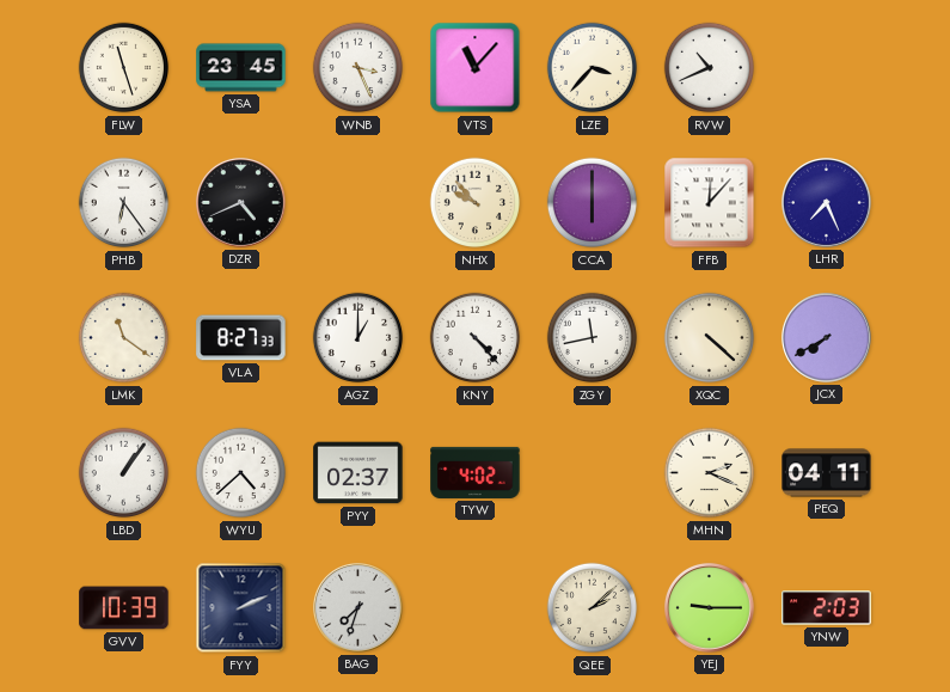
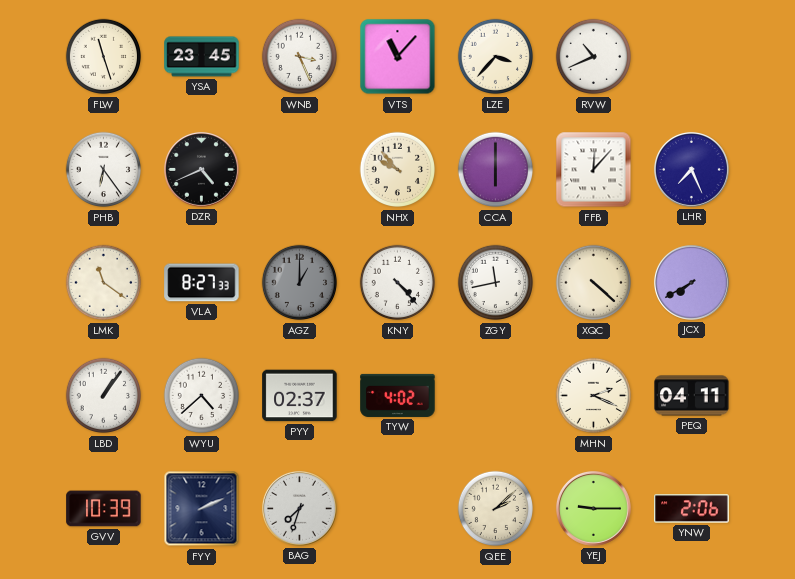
AGZ dial: white -> grey (300, 283)
YNW: 2:03 -> 2:06 (692, 509)
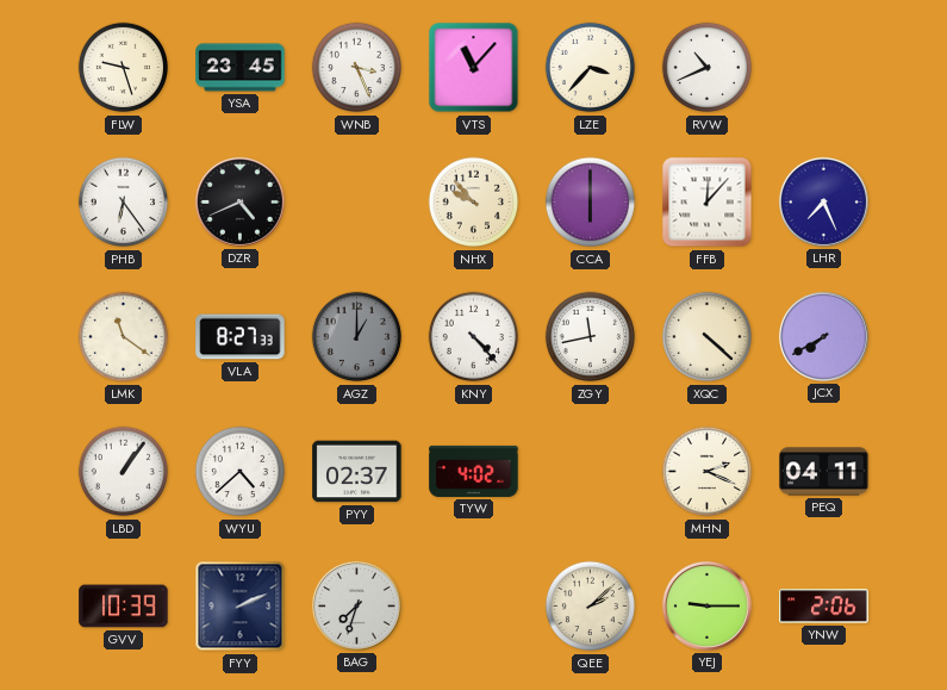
FLW: 11:27 -> 9:27 (124, 68)
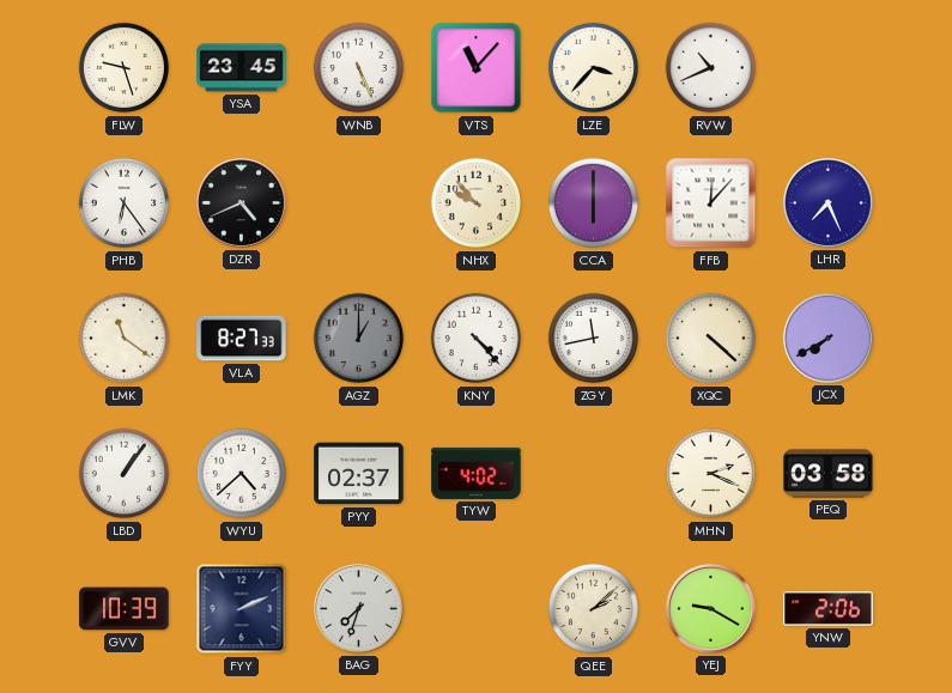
WNB: 3:26 -> 5:26 (359, 68)
PEQ: 04:11 -> 03:58 (829, 474)
YEJ: 9:15 -> 9:20 (710, 608)
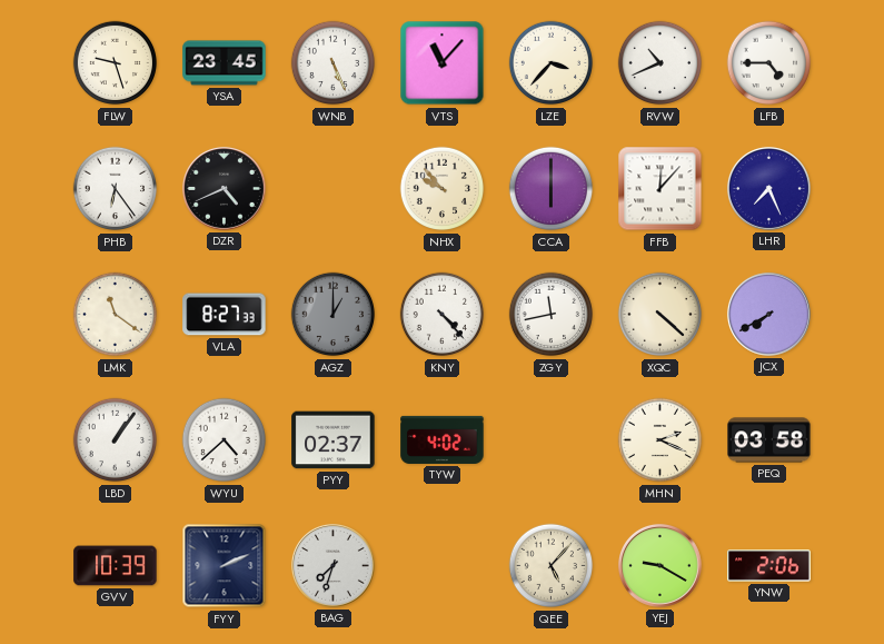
LFB: none -> 4:45 (769, 63)
QEE: 2:08 -> 5:07 (552, 566)
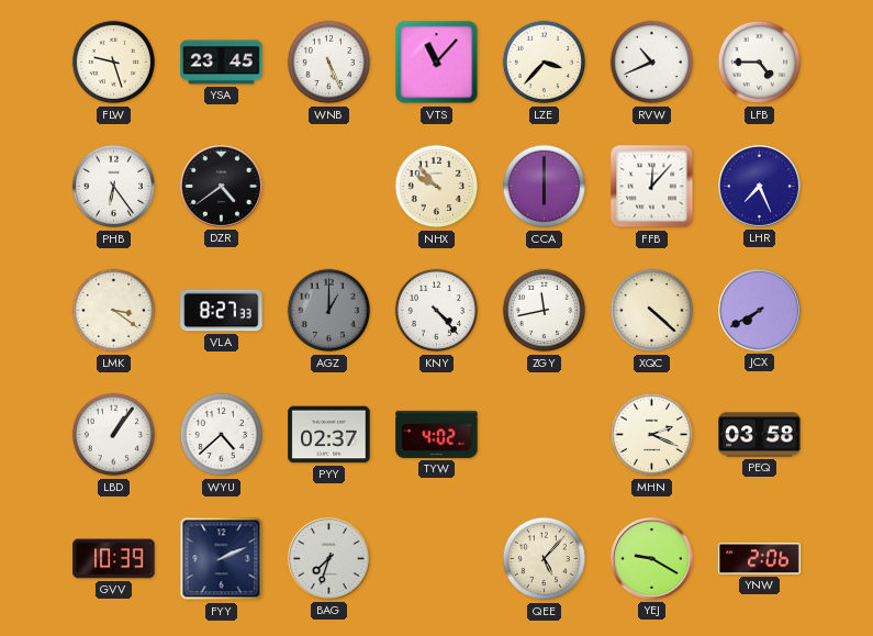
DZR: 4:41 -> 4:39 (221, 186)
LMK: 11:21 -> 3:21 (114, 311)
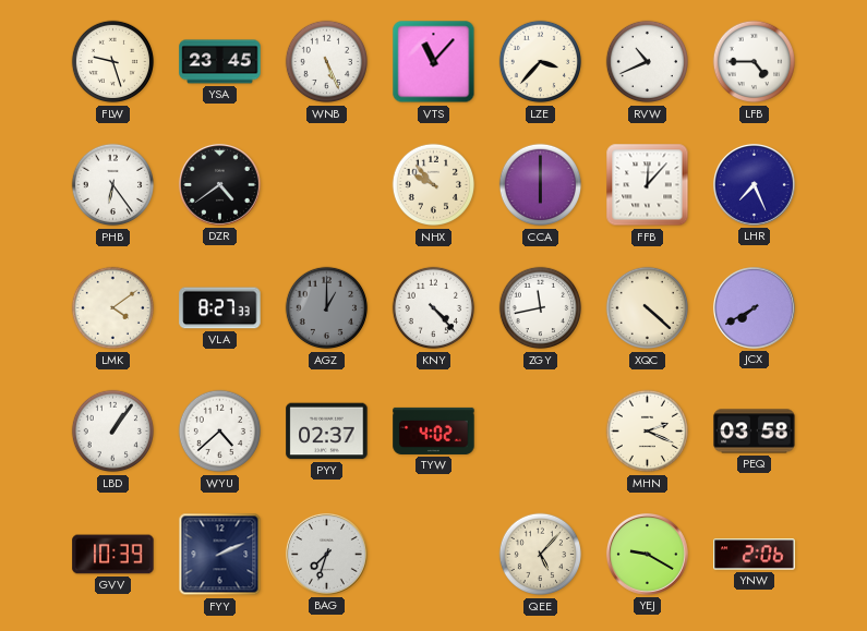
LMK: 3:21 -> 4:09 (113, 308)
